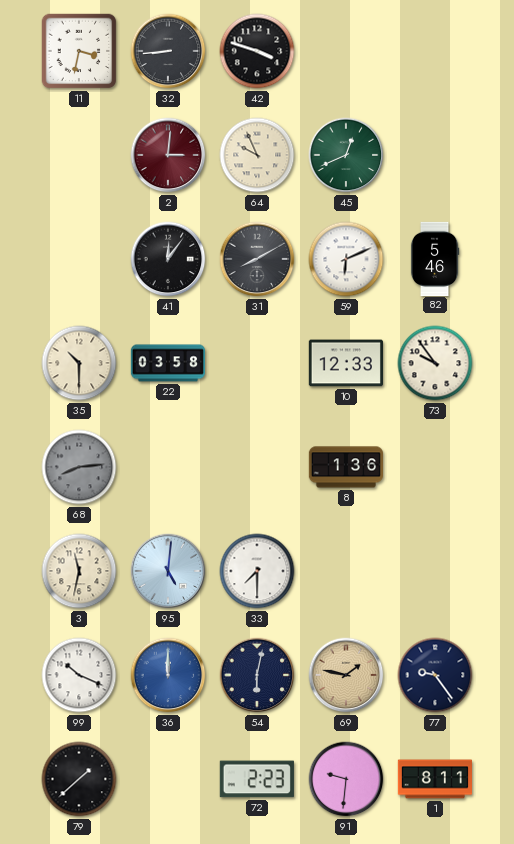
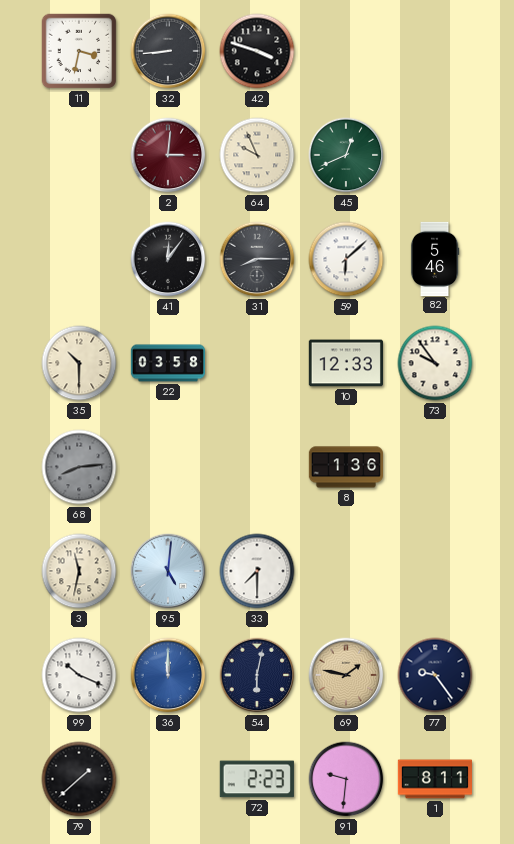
31: 8:10 -> 8:15 (257, 259)
59: 6:11 -> 6:08 (346, 259)
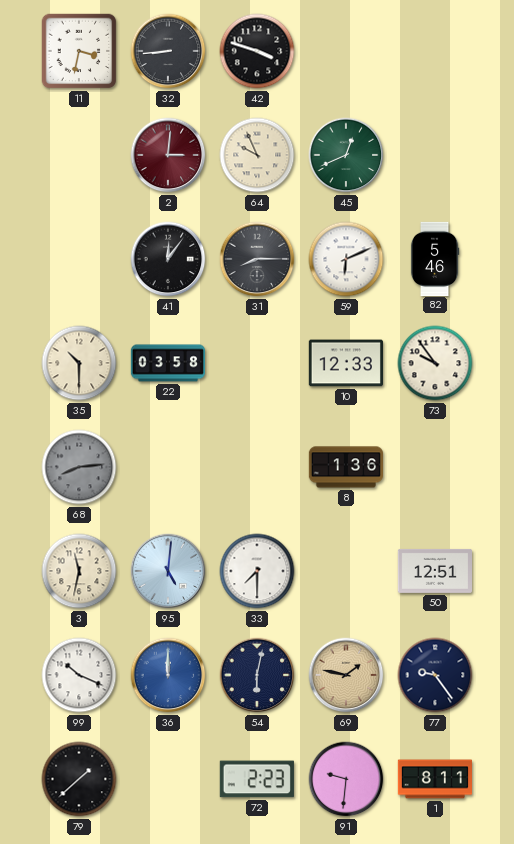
59: 6:08 -> 6:11 (346, 259)
50: none -> 12:51 (434, 571)
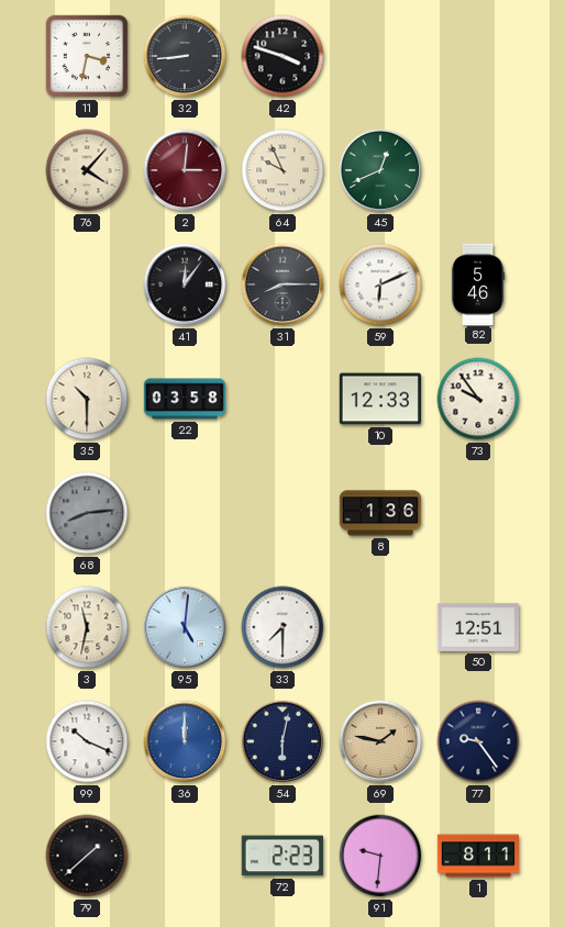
76: none -> 4:07 (87, 170)
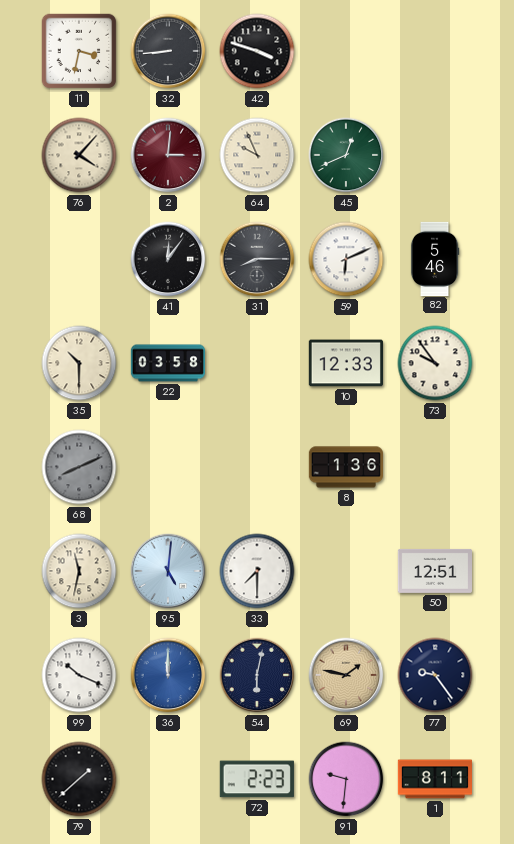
68: 8:14 -> 8:11 (79, 467)
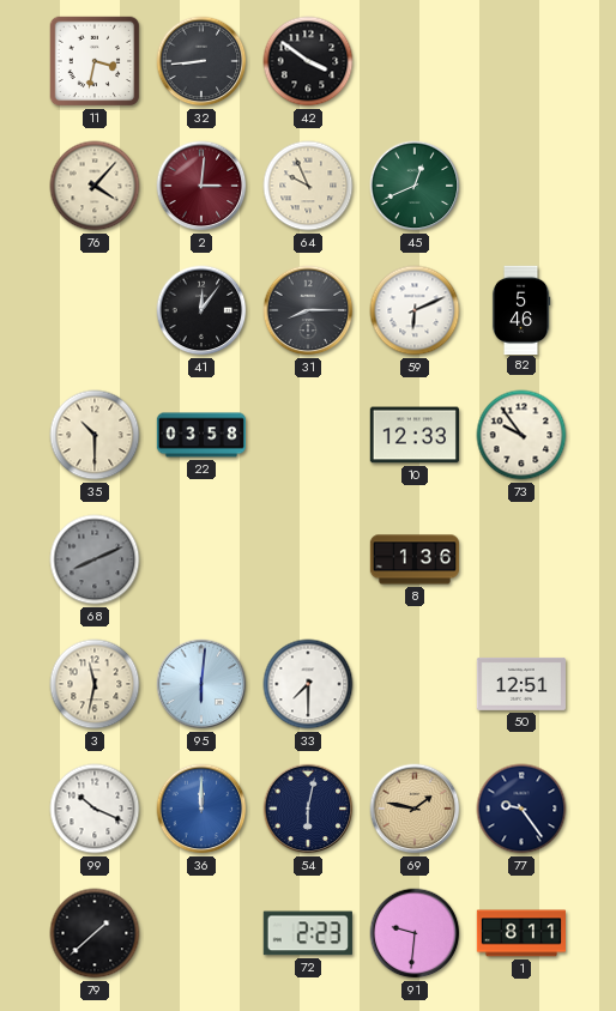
42: 3:48 -> 3:51 (308, 61)
95: 5:01 -> 6:01 (201, 684)
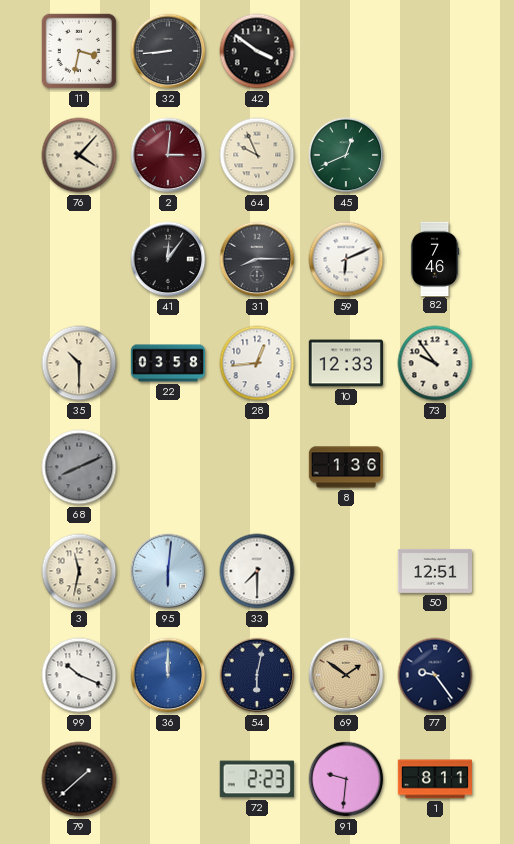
82: 5:46 -> 7:46 (435, 258)
28: none -> 12:44 (257, 363)
69: 1:47 -> 1:51 (346, 675)
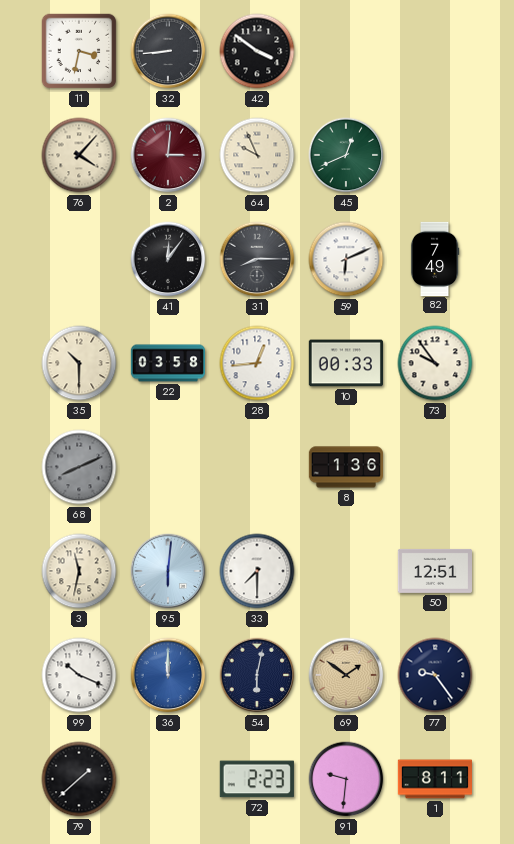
82: 7:46 -> 7:49 (435, 258)
10: 12:33 -> 00:33 (345, 363)
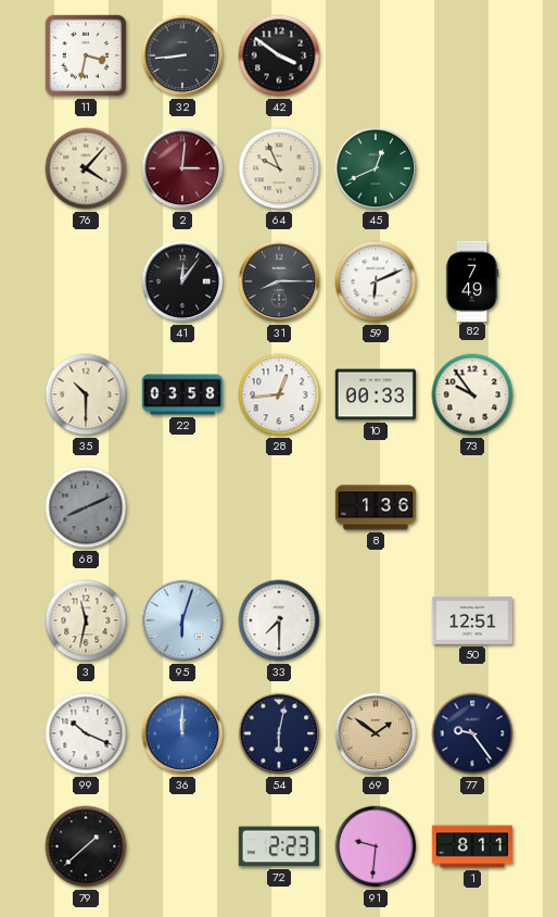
95: 6:01 -> 6:03 (182, 620)
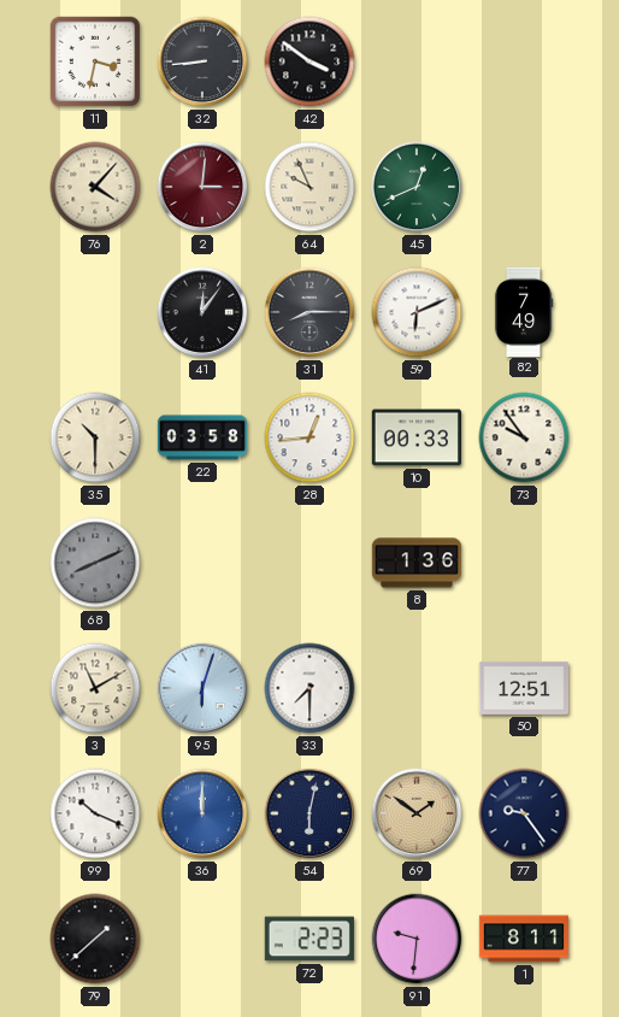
3: 11:32 -> 11:10 (95, 688)
